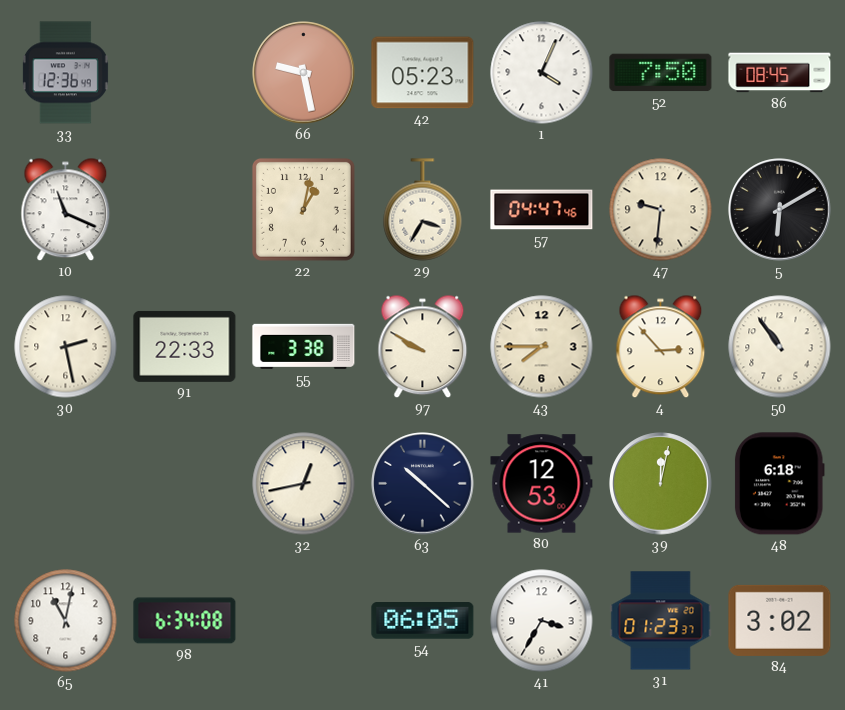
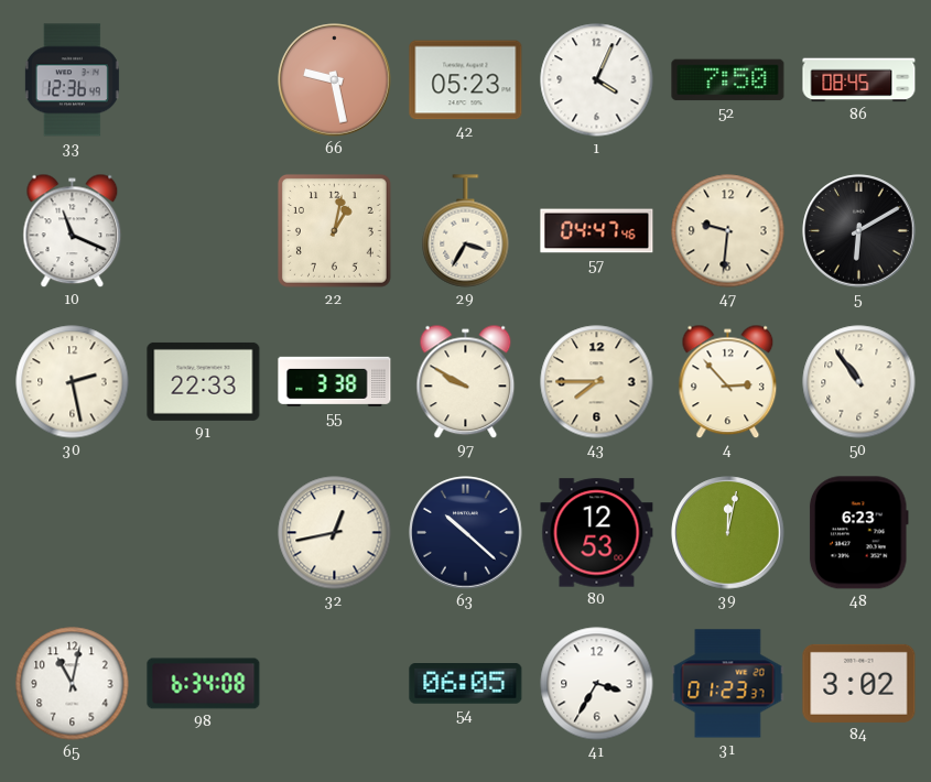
48: 6:18 -> 6:23 (858, 533)
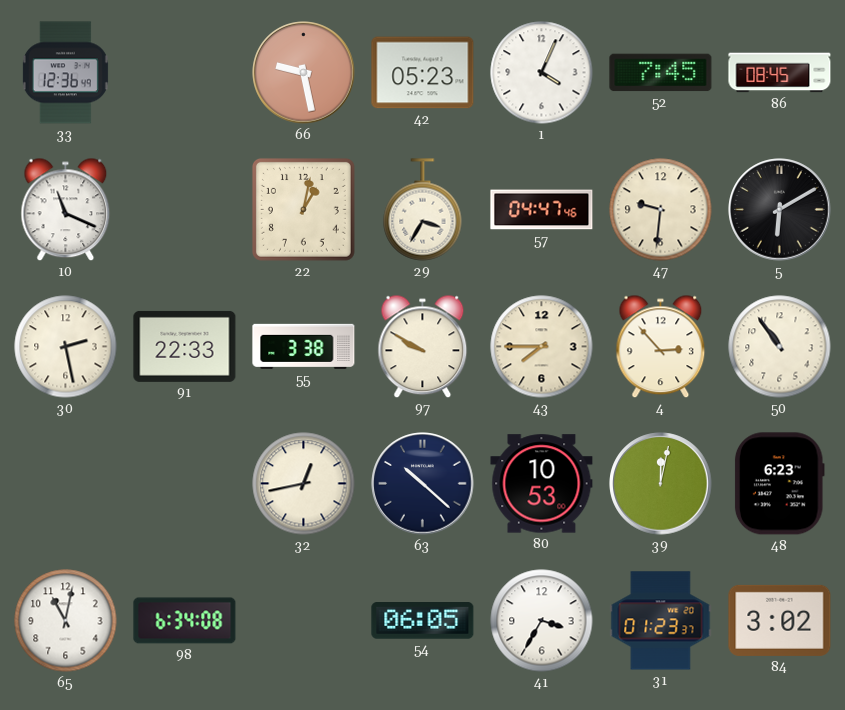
52: 7:50 -> 7:45 (661, 73)
80: 12:53 -> 10:53 (542, 484)
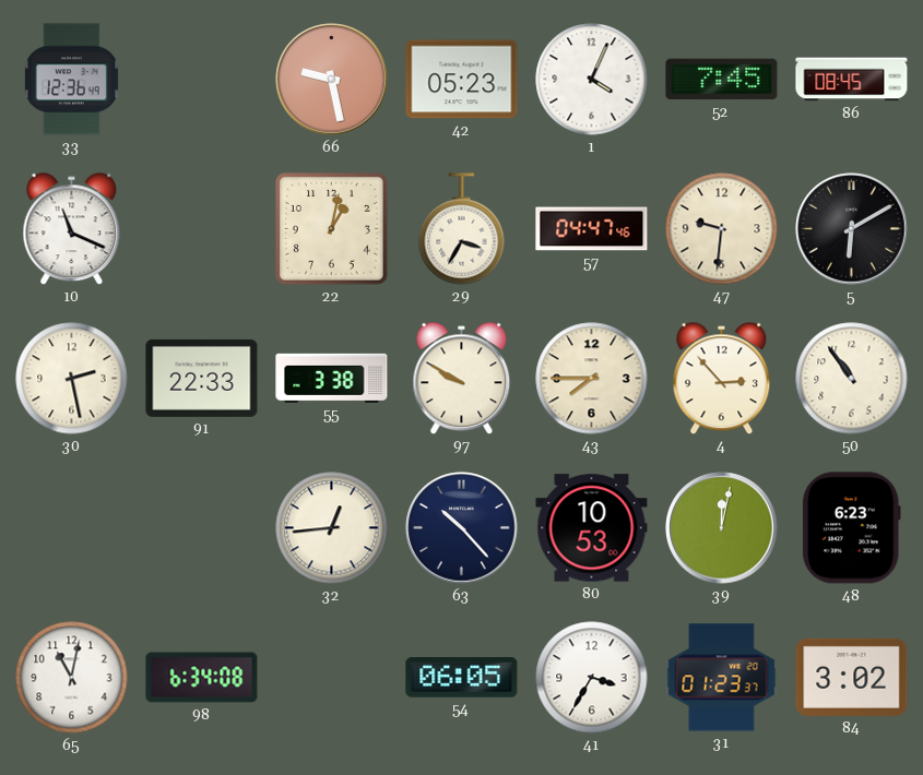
32: 12:43 -> 12:44 (332, 528)
63: 10:22 -> 10:23 (462, 528)
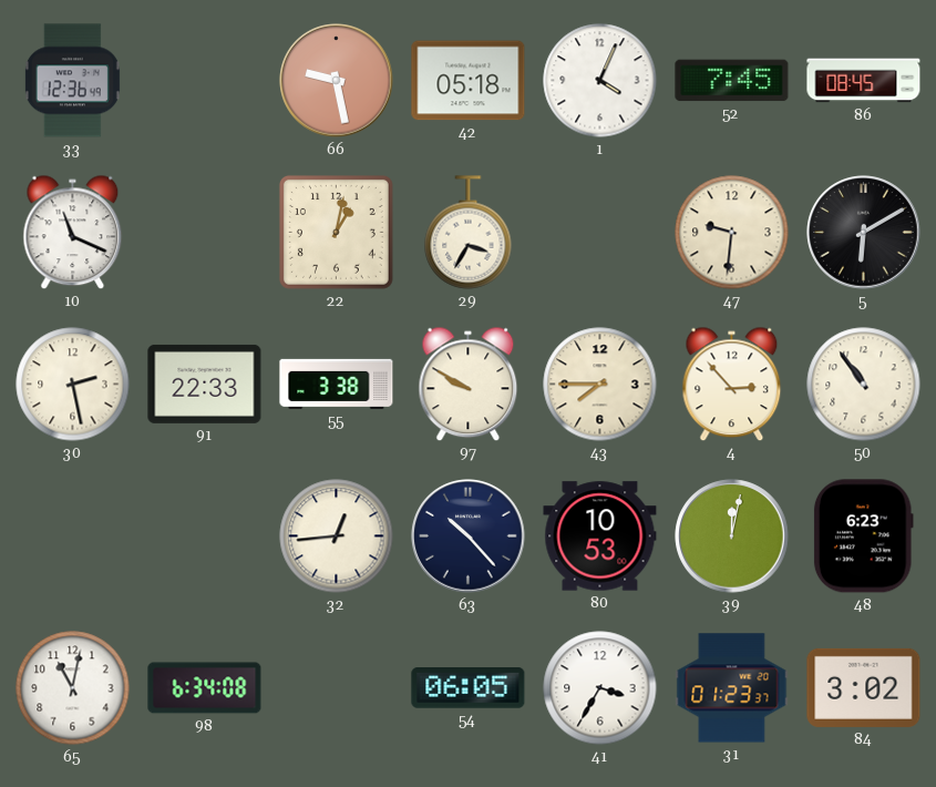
42: 05:23 -> 05:18 (469, 81)
57: 04:47 -> none (592, 229)
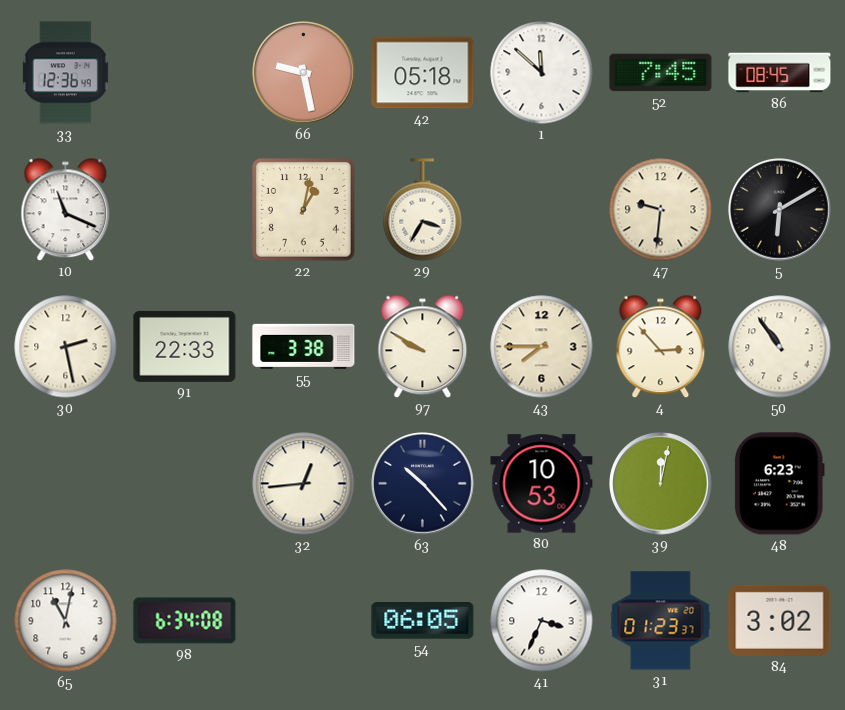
1: 4:04 -> 11:52 (542, 73)
41: 3:35 -> 3:34 (542, 621)
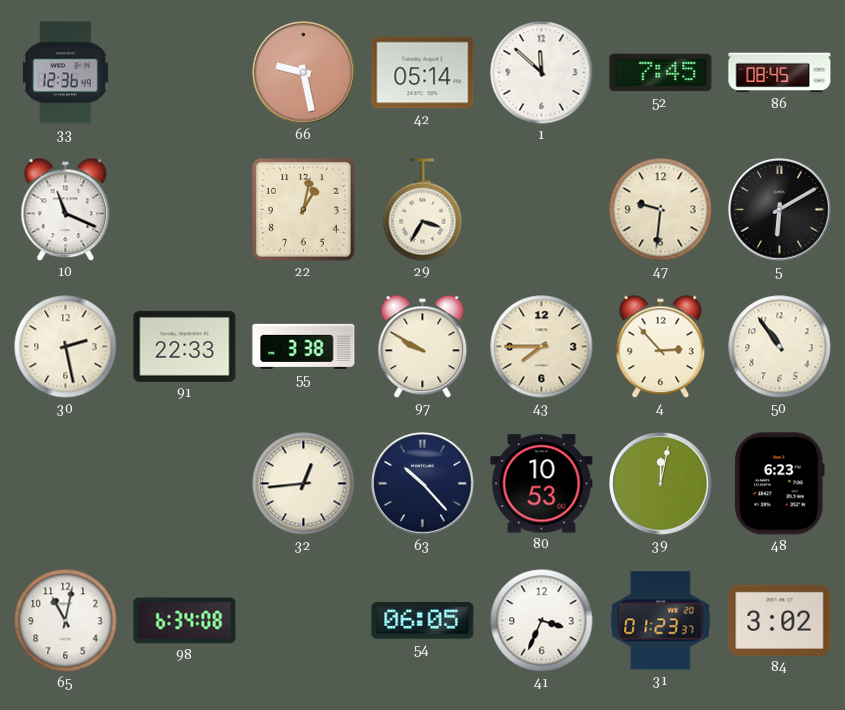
42: 05:18 -> 05:14 (423, 73)
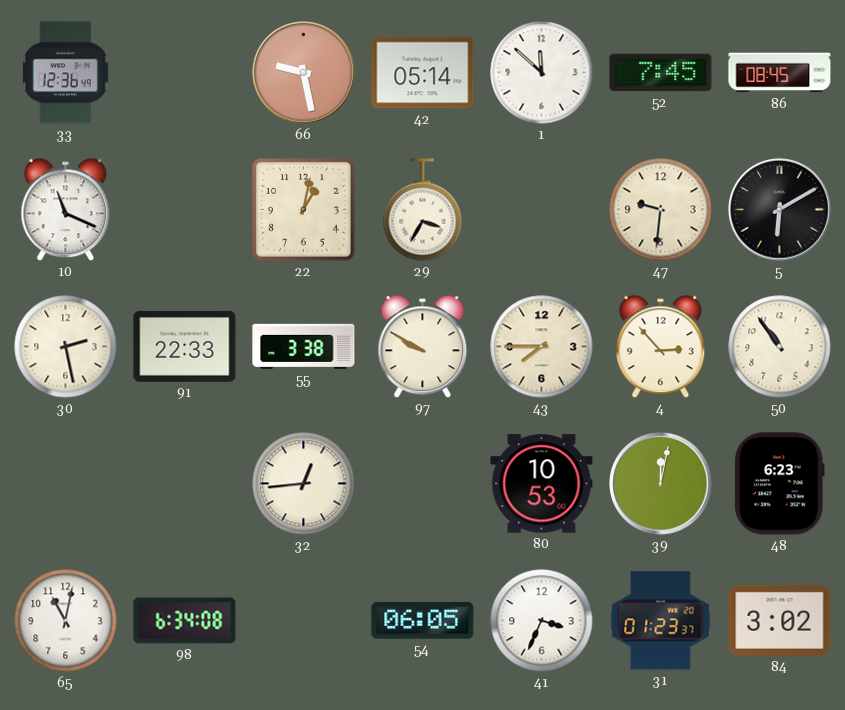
63: 10:23 -> none (423, 484)
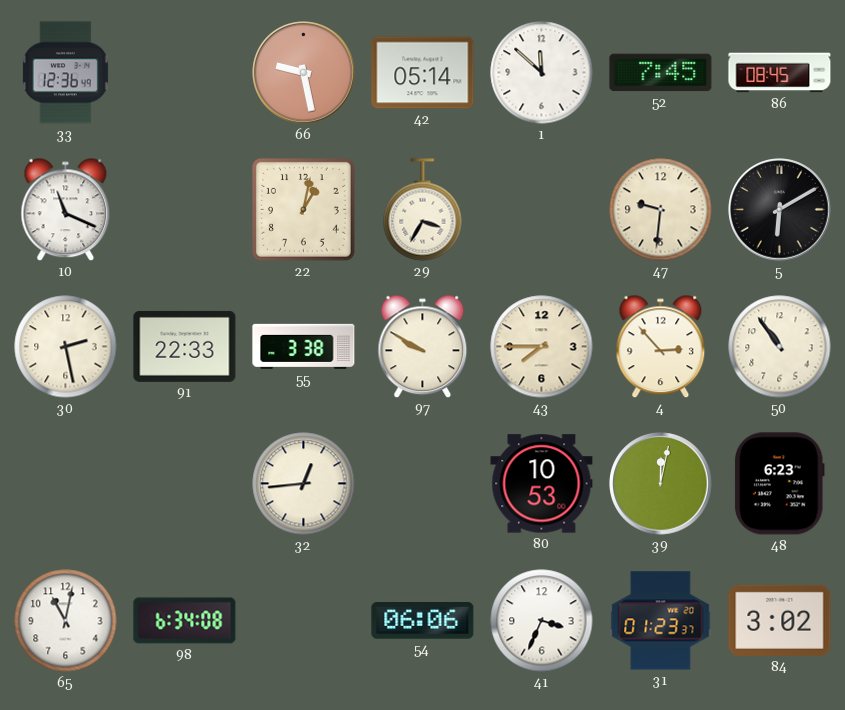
54: 06:05 -> 06:06 (423, 621)
